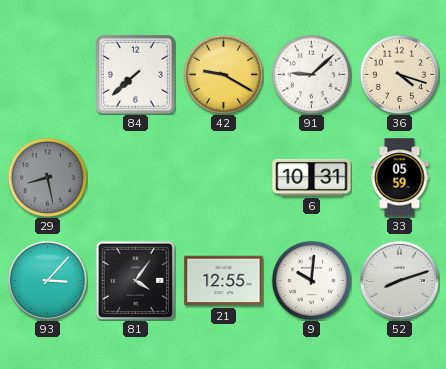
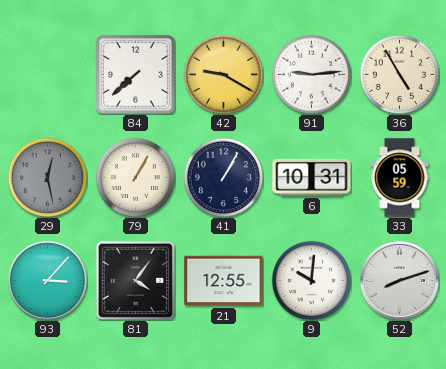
91: 9:08 -> 9:14 (311, 74)
36: 4:18 -> 4:55 (399, 74)
29: 8:28 -> 12:28 (47, 177)
79: none -> 1:05 (135, 177)
41: none -> 1:05 (223, 177)
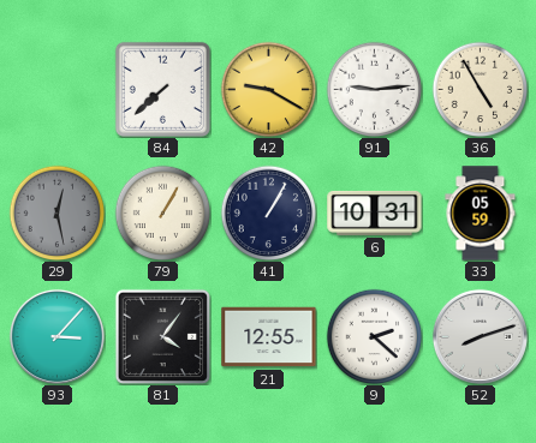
9: 10:01 -> 2:22 (374, 336)
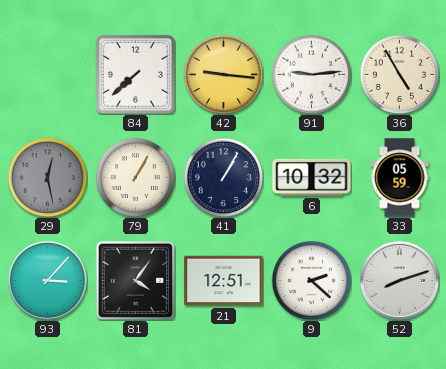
42: 9:20 -> 9:16 (223, 74)
6: 10:31 -> 10:32 (312, 177)
21: 12:55 -> 12:51 (224, 281)
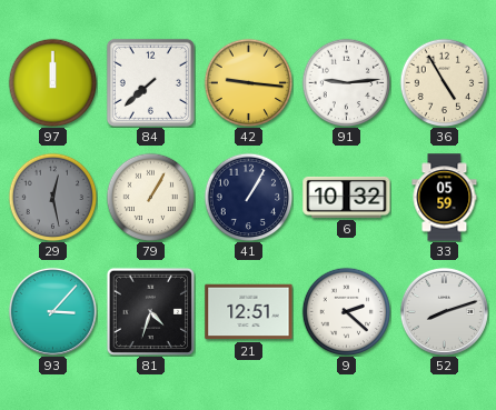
97: none -> 12:00 (52, 82)
81: 4:06 -> 4:33 (150, 311)
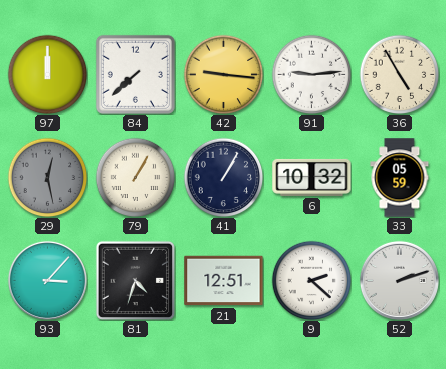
52: 8:12 -> 2:12 (399, 280)
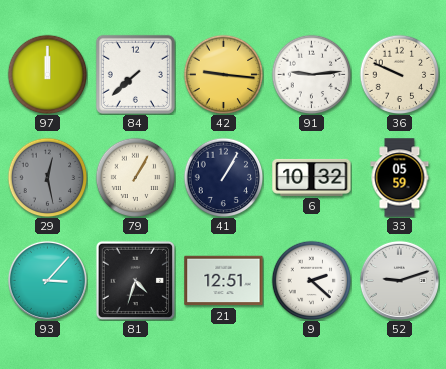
36: 4:55 -> 9:49 (399, 74)
52: 2:12 -> 9:12 (399, 280)
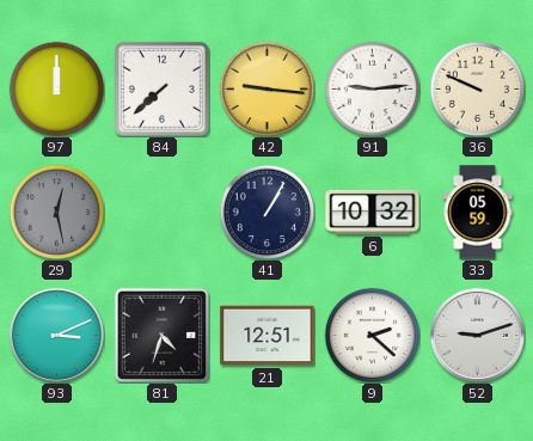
79: 1:05 -> none (135, 177)
93: 3:07 -> 3:11 (56, 335)
